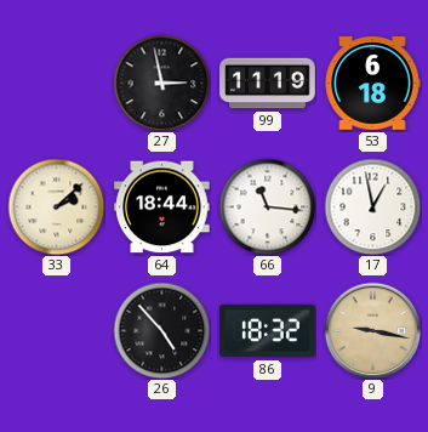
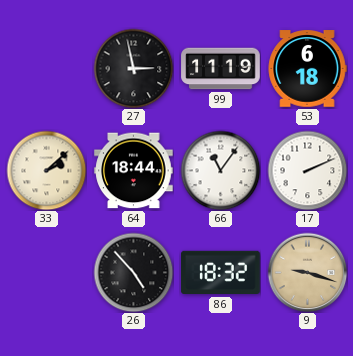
66: 11:16 -> 11:06 (220, 170)
17: 12:58 -> 2:11 (307, 170)
9: 9:17 -> 9:18 (307, 272)
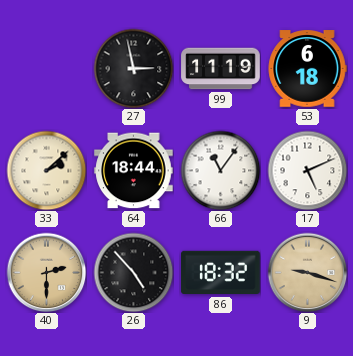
17: 2:11 -> 5:11 (307, 170)
40: none -> 2:30 (46, 272)
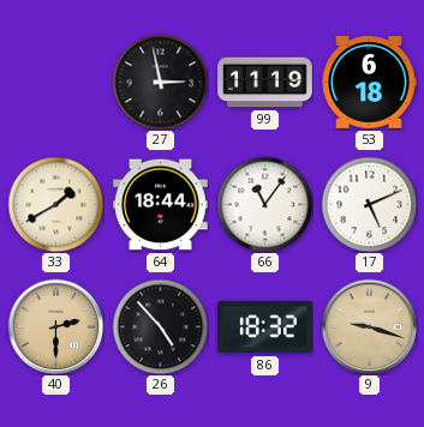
33: 2:08 -> 1:40 (55, 204)
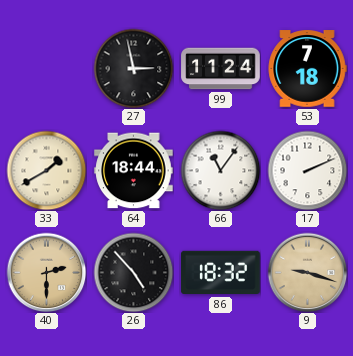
99: 11:19 -> 11:24 (221, 69)
53: 6:18 -> 7:18 (307, 69)
17: 5:11 -> 2:11 (307, 170)
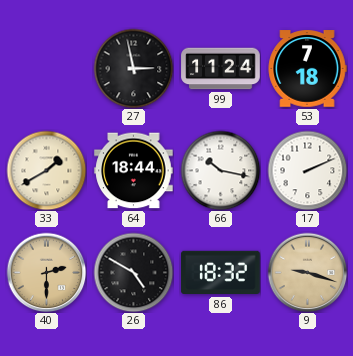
66: 11:06 -> 10:17 (220, 170)
26: 4:53 -> 4:50 (133, 272)
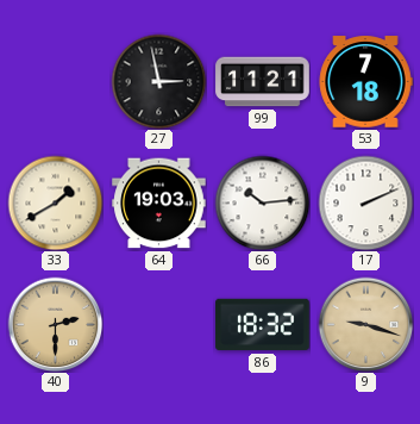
99: 11:24 -> 11:21 (263, 82)
64: 18:44 -> 19:03 (159, 204)
66: 10:17 -> 10:14 (262, 202)
26: 4:50 -> none (133, 272)
